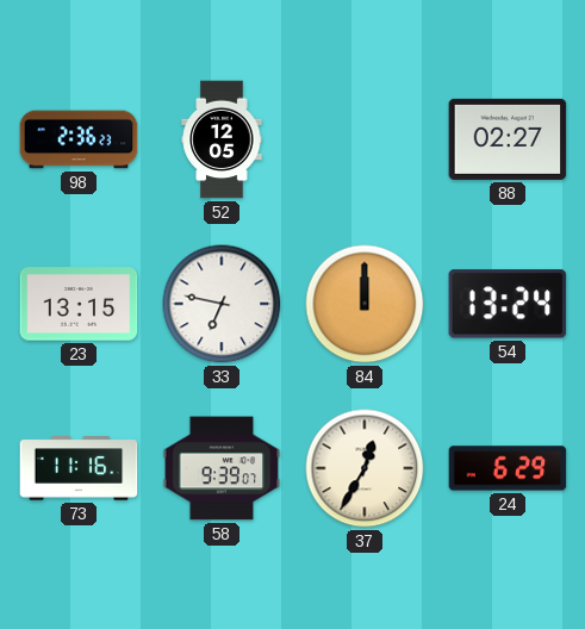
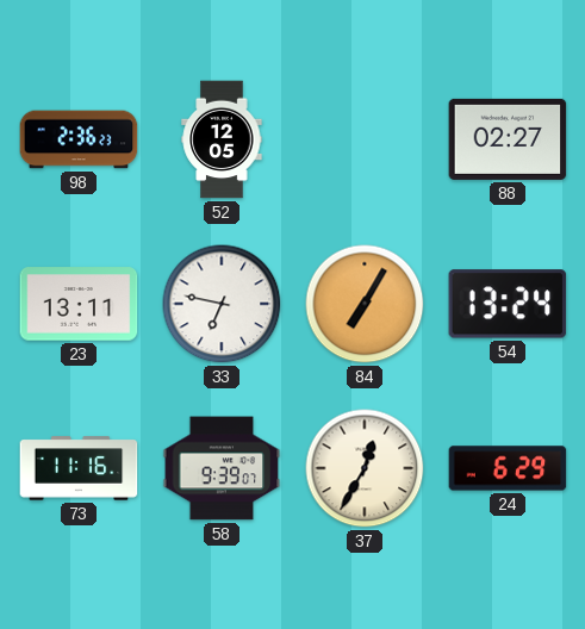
23: 13:15 -> 13:11 (79, 304)
84: 12:00 -> 7:05 (365, 304)
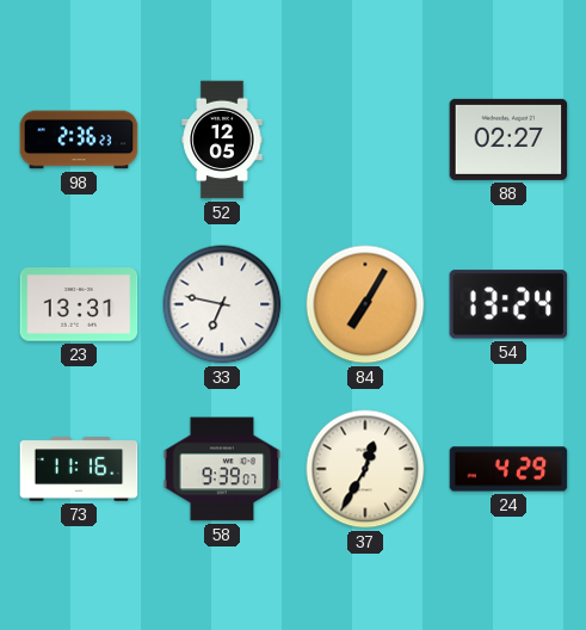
23: 13:11 -> 13:31 (79, 304)
24: 6:29 -> 4:29 (508, 469)
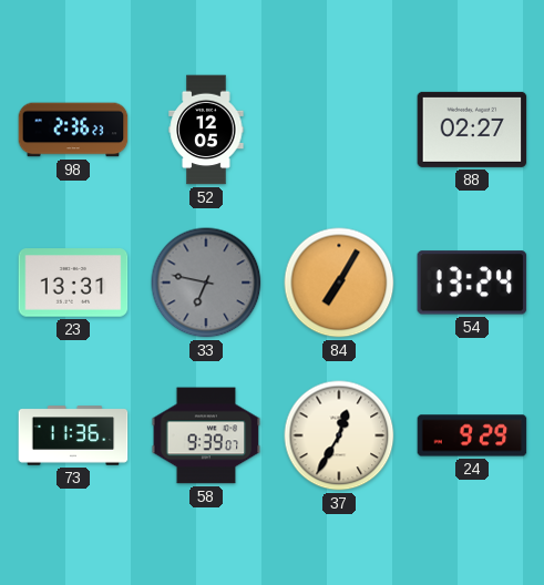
33 dial: white -> grey (206, 283)
73: 11:16 -> 11:36 (73, 435)
24: 4:29 -> 9:29 (472, 435)
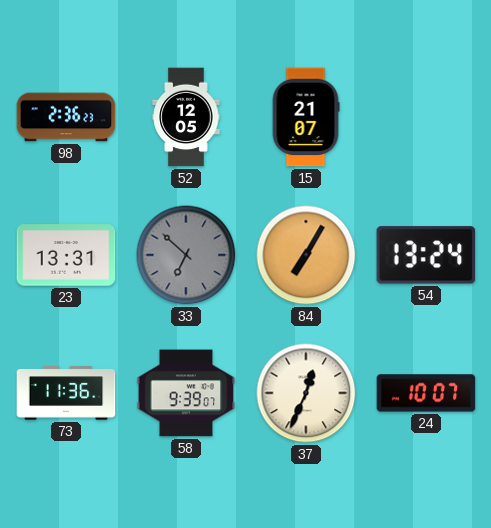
15: none -> 21:07 (306, 117)
88: 02:27 -> none (472, 130)
33: 6:47 -> 6:52 (186, 255)
37: 12:35 -> 12:34 (306, 393)
24: 9:29 -> 10:07 (426, 393)
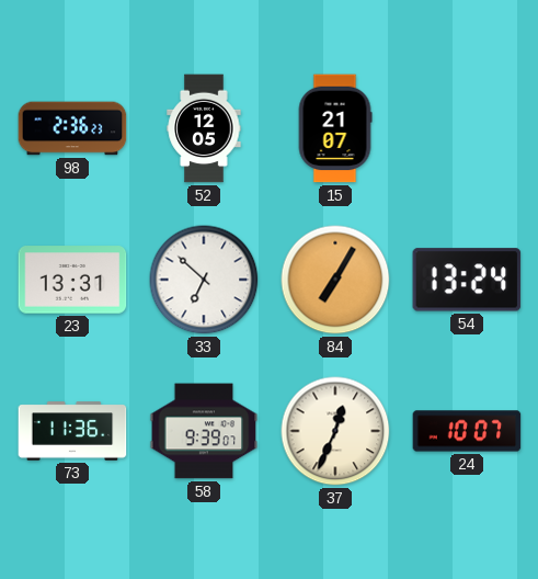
33 dial: grey -> white (204, 280)
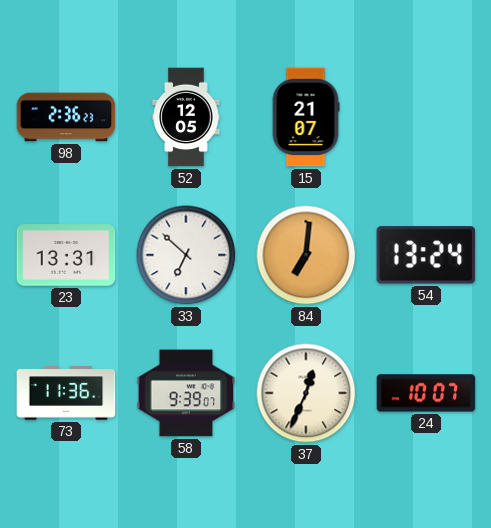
84: 7:05 -> 7:01 (306, 255)
